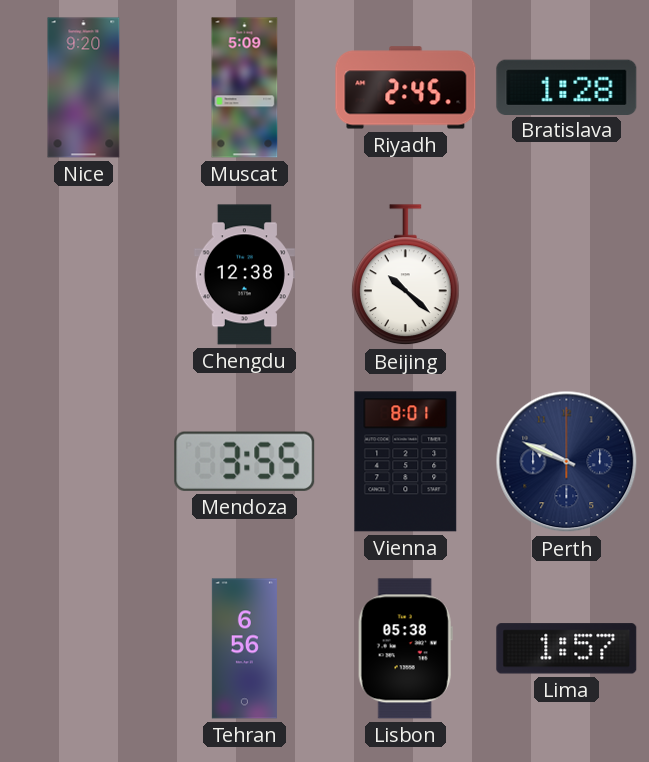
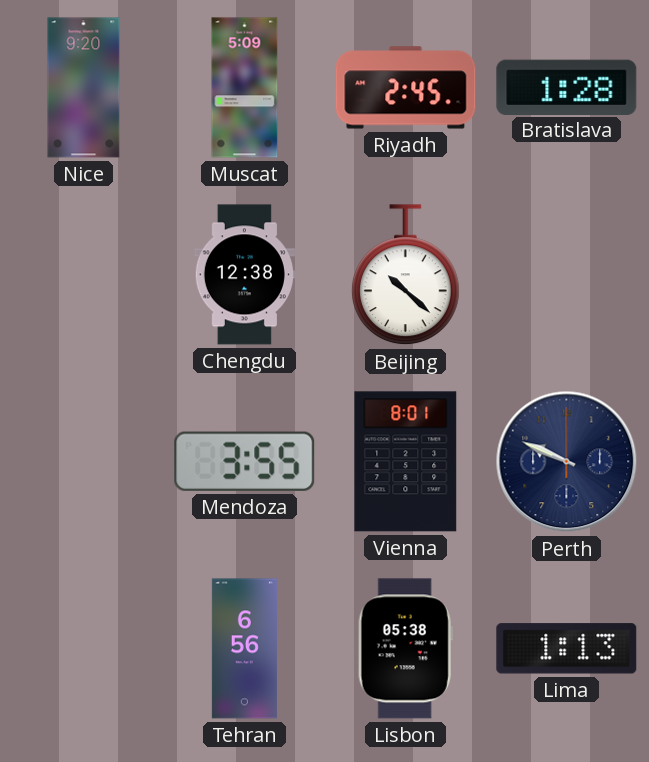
Lima: 1:57 -> 1:13 (567, 649)
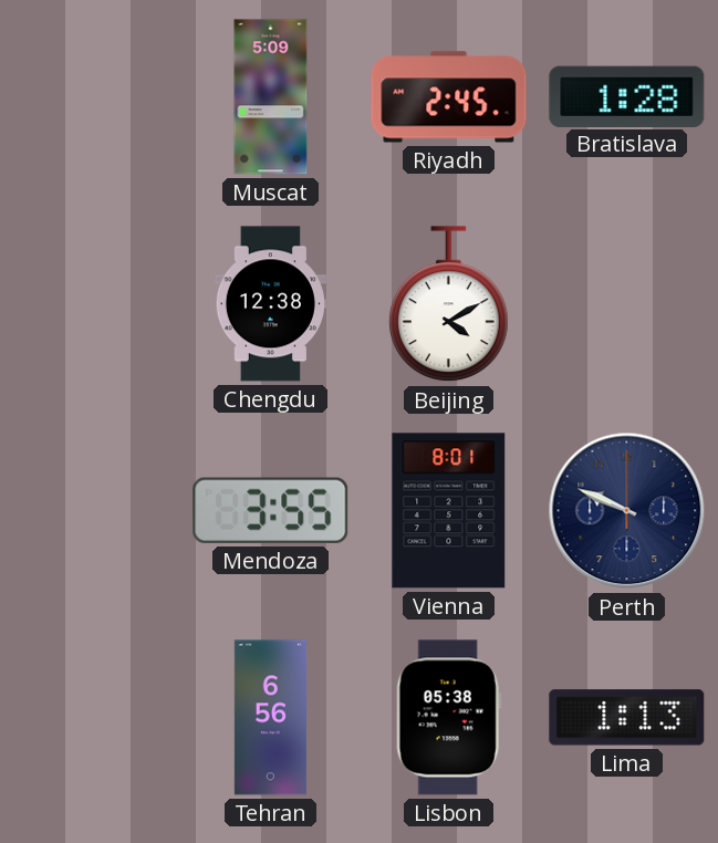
Nice: 9:20 -> none (84, 88)
Beijing: 10:22 -> 4:10 (448, 304)
